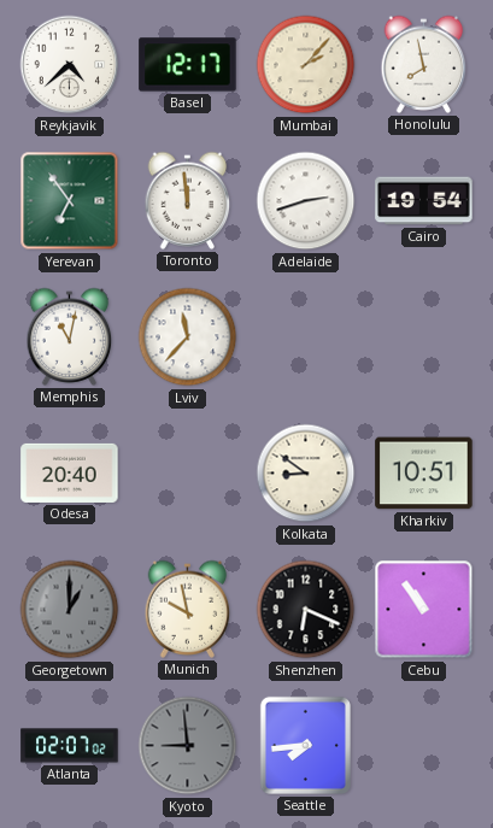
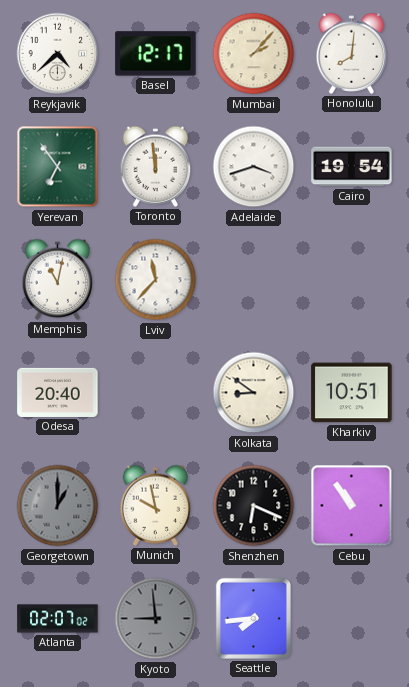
Honolulu: 7:58 -> 8:01 (352, 53)
Adelaide: 2:42 -> 3:42 (254, 167)
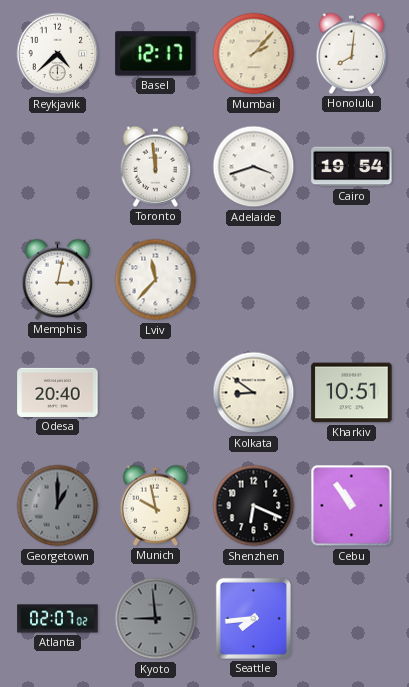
Yerevan: 6:54 -> none (58, 167)
Memphis: 11:02 -> 3:02 (58, 279)
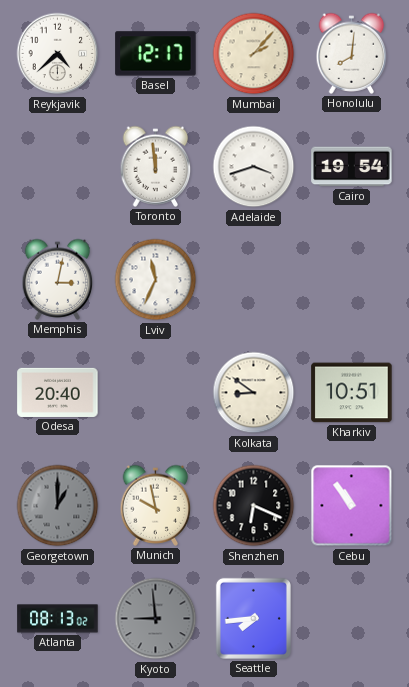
Lviv: 11:37 -> 11:34 (156, 280)
Atlanta: 02:07 -> 08:13 (58, 619)
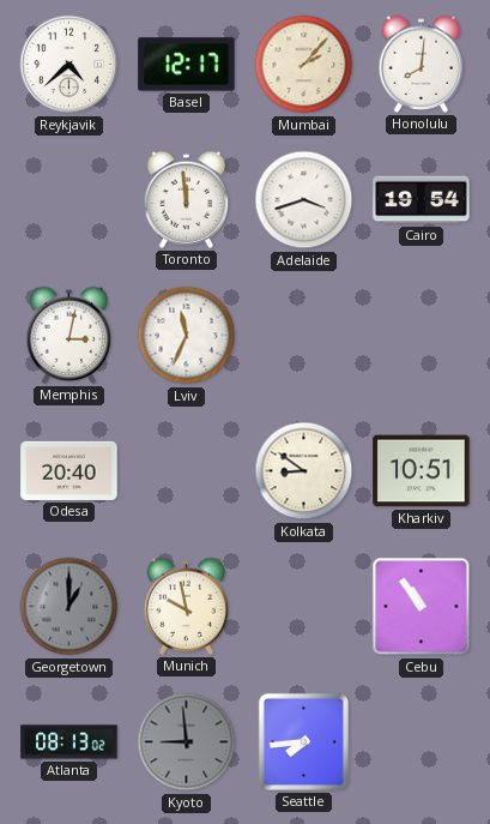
Shenzhen: 6:19 -> none (254, 506)
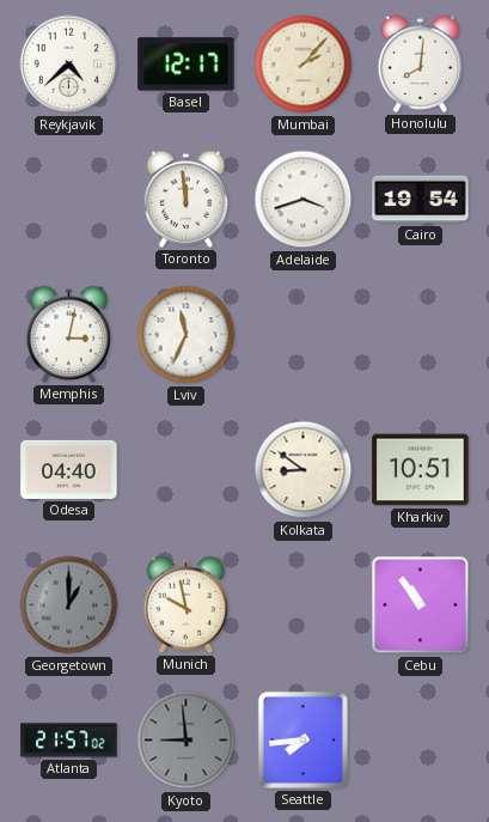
Odesa: 20:40 -> 04:40 (69, 469)
Atlanta: 08:13 -> 21:57 (69, 741)
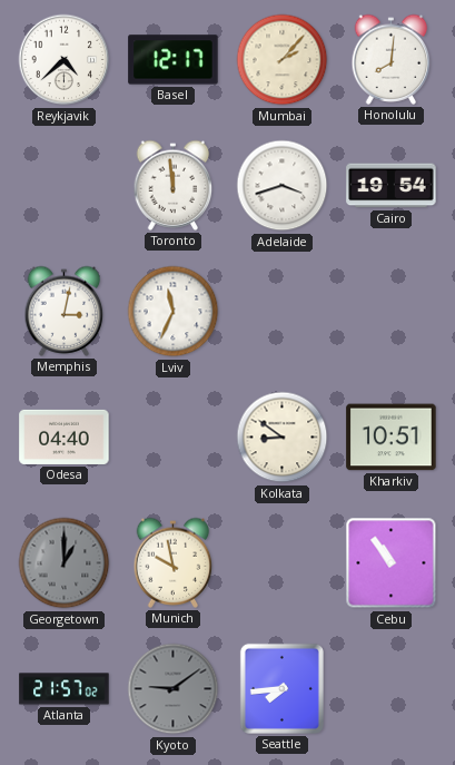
Kyoto: 8:59 -> 9:09 (174, 689)
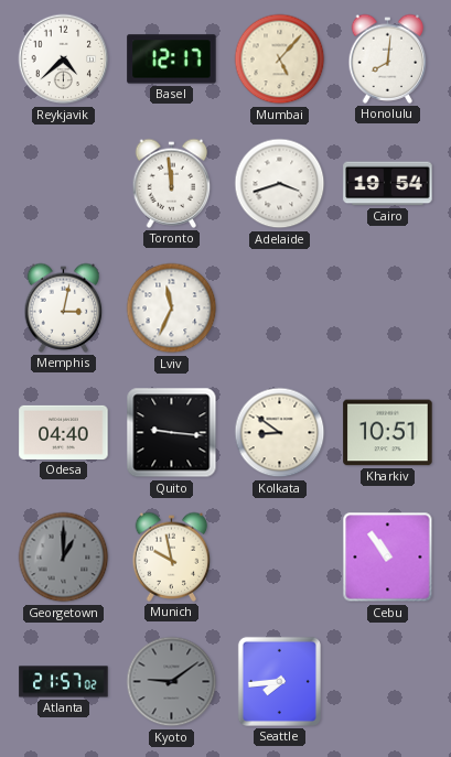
Mumbai: 2:07 -> 5:07 (280, 60)
Quito: none -> 9:16 (172, 433)
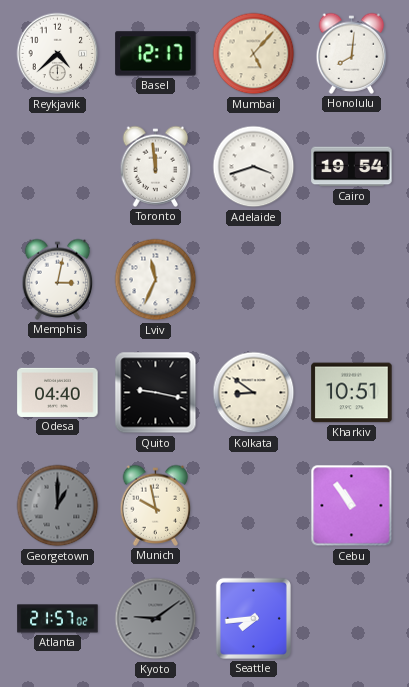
Quito: 9:16 -> 9:17 (156, 393)
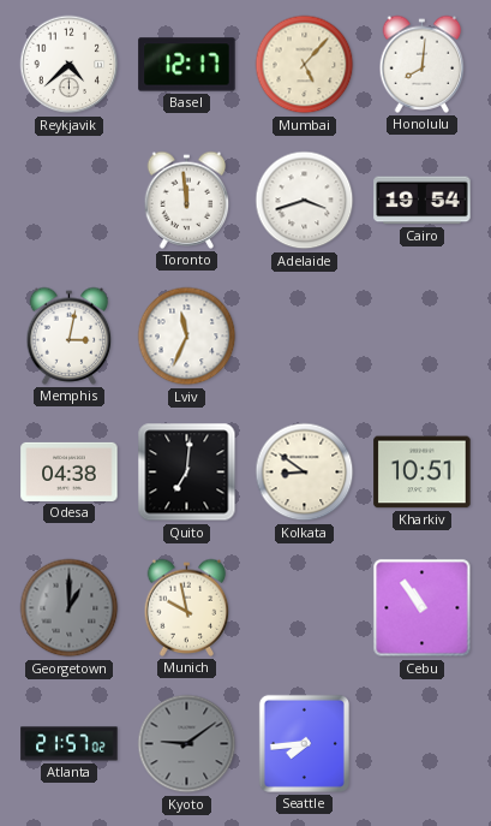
Odesa: 04:40 -> 04:38 (70, 471)
Quito: 9:17 -> 7:01 (187, 473)
